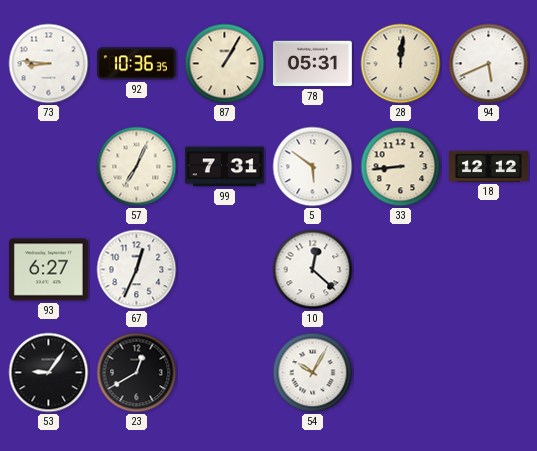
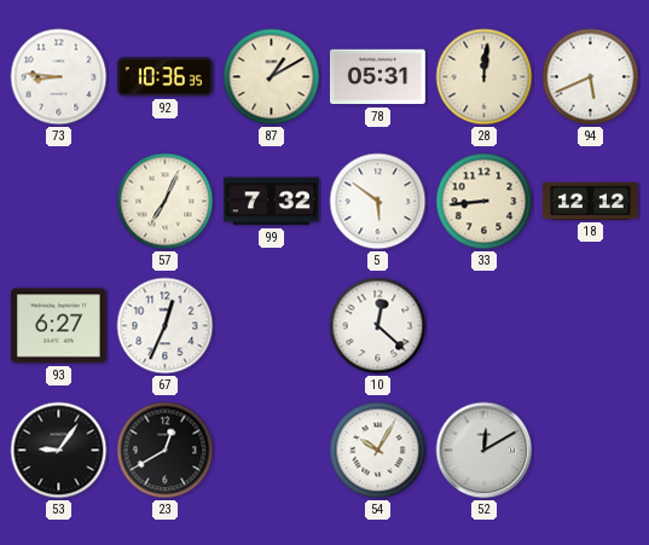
87: 1:05 -> 1:10 (272, 77)
99: 7:31 -> 7:32 (271, 202)
52: none -> 12:10 (485, 451)
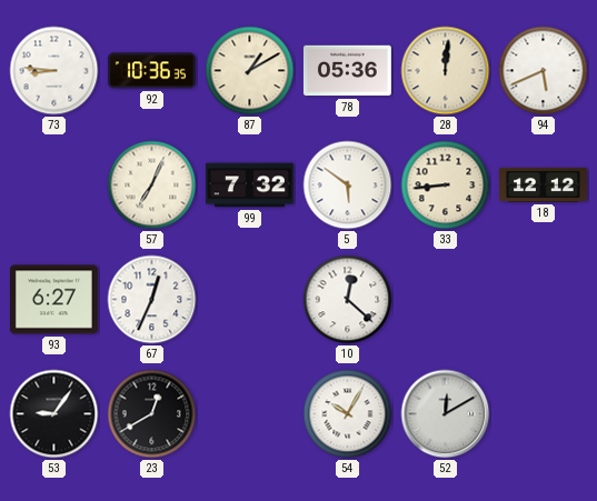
78: 05:31 -> 05:36 (347, 71)
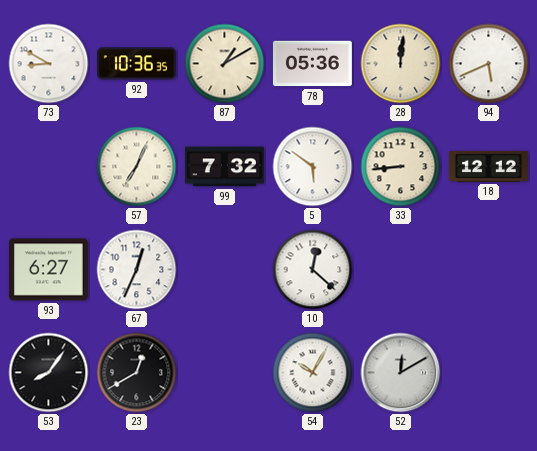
73: 8:46 -> 8:50 (49, 64)
53: 9:06 -> 8:06 (49, 373)
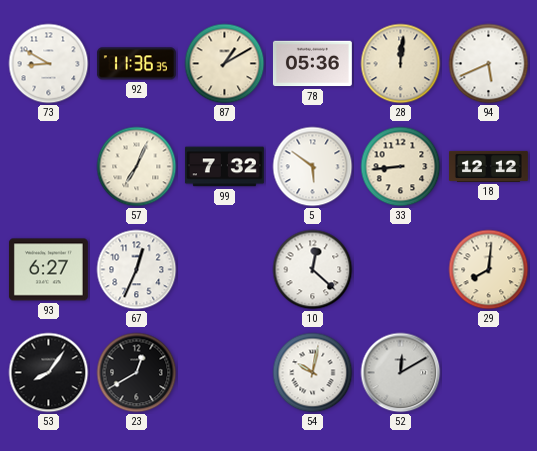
92: 10:36 -> 11:36 (136, 64)
29: none -> 8:01 (489, 270)
54: 10:05 -> 10:02 (313, 373)
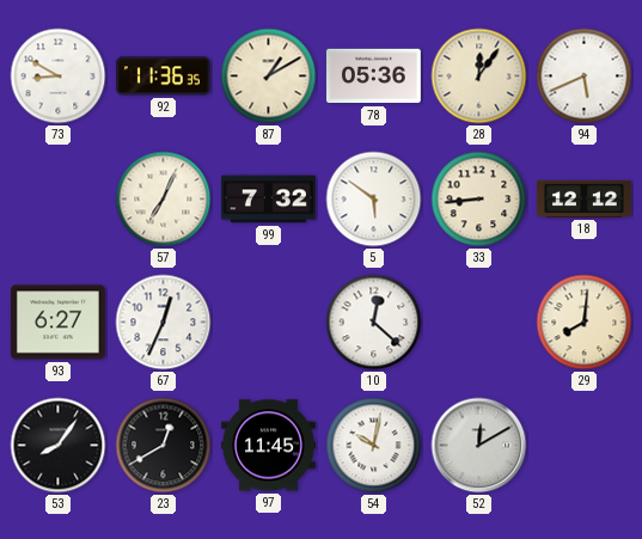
28: 12:01 -> 12:06 (479, 76)
97: none -> 11:45 (269, 446)
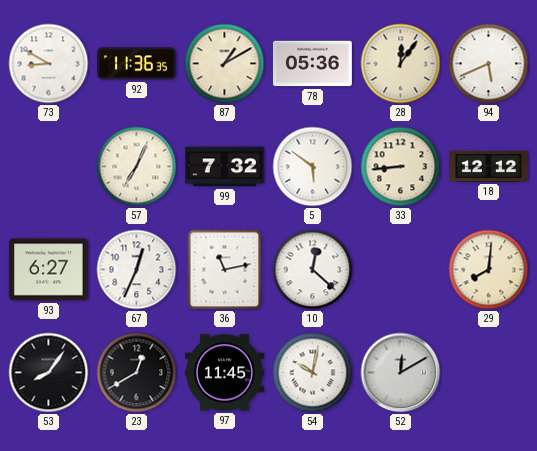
36: none -> 11:13 (225, 270)
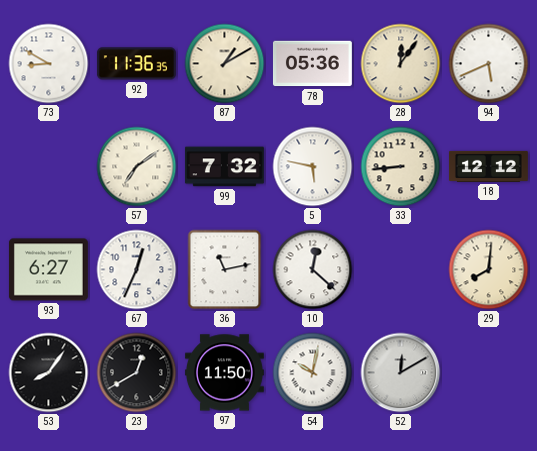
57: 7:04 -> 7:09 (137, 167)
5: 5:51 -> 5:47 (313, 167)
97: 11:45 -> 11:50 (225, 373)
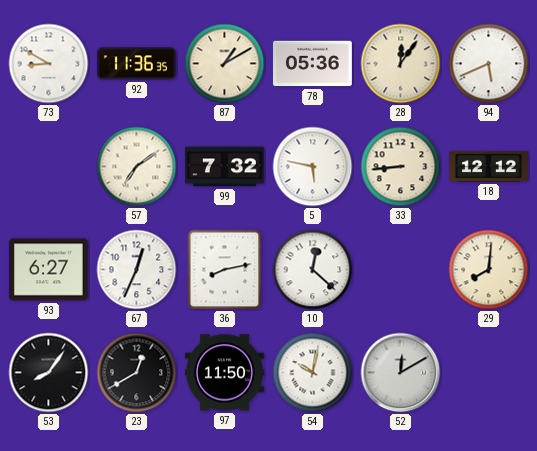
36: 11:13 -> 8:13 (225, 270)
